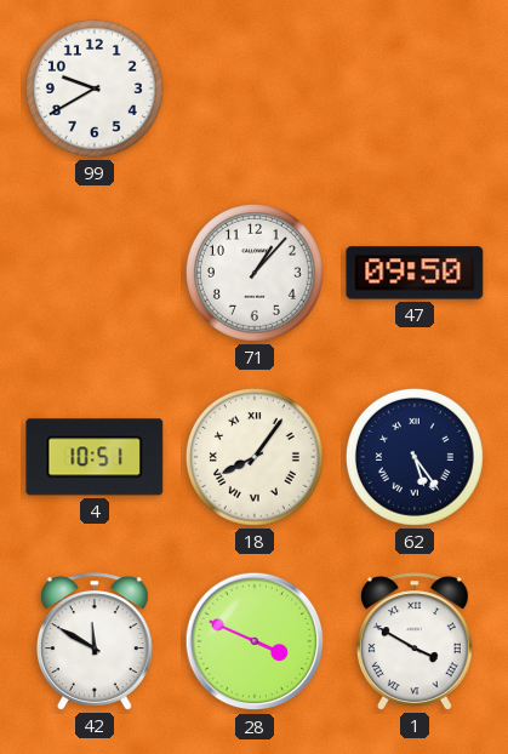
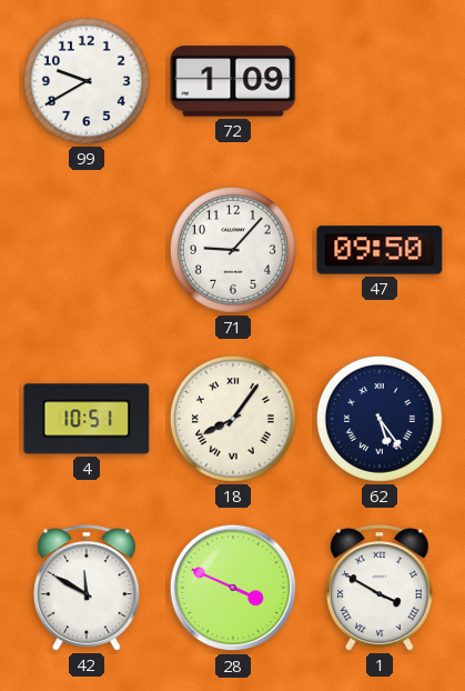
72: none -> 1:09 (233, 81)
71: 1:07 -> 9:07 (233, 250)
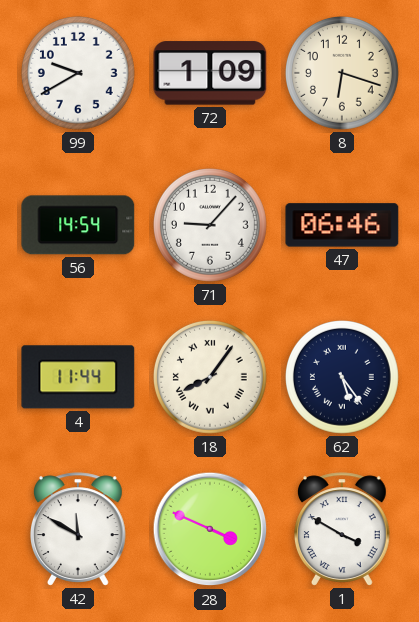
8: none -> 6:18 (342, 73)
56: none -> 14:54 (78, 225)
47: 09:50 -> 06:46 (342, 225)
4: 10:51 -> 11:44 (78, 377)
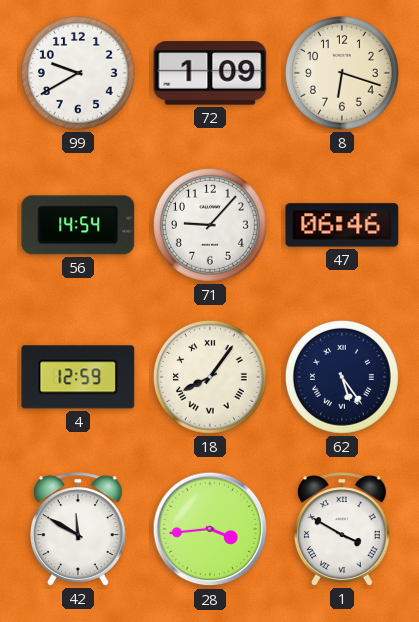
4: 11:44 -> 12:59 (78, 377)
28: 3:49 -> 3:44 (210, 529)
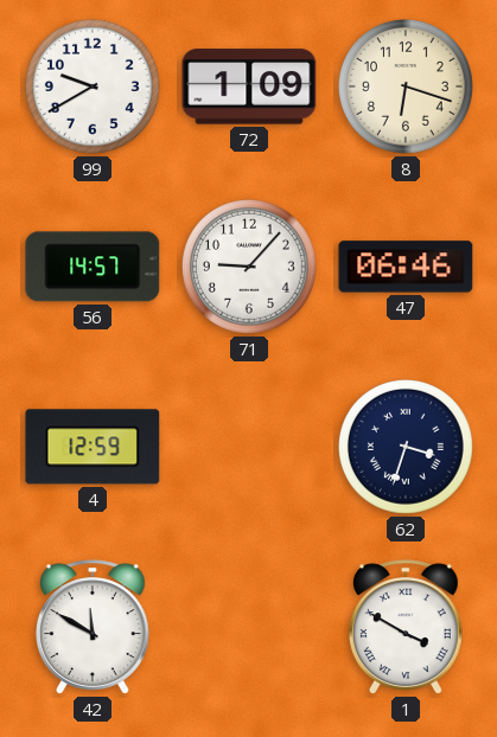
56: 14:54 -> 14:57 (93, 267)
18: 8:06 -> none (210, 377)
62: 5:24 -> 3:33 (406, 447)
28: 3:44 -> none (210, 529)
